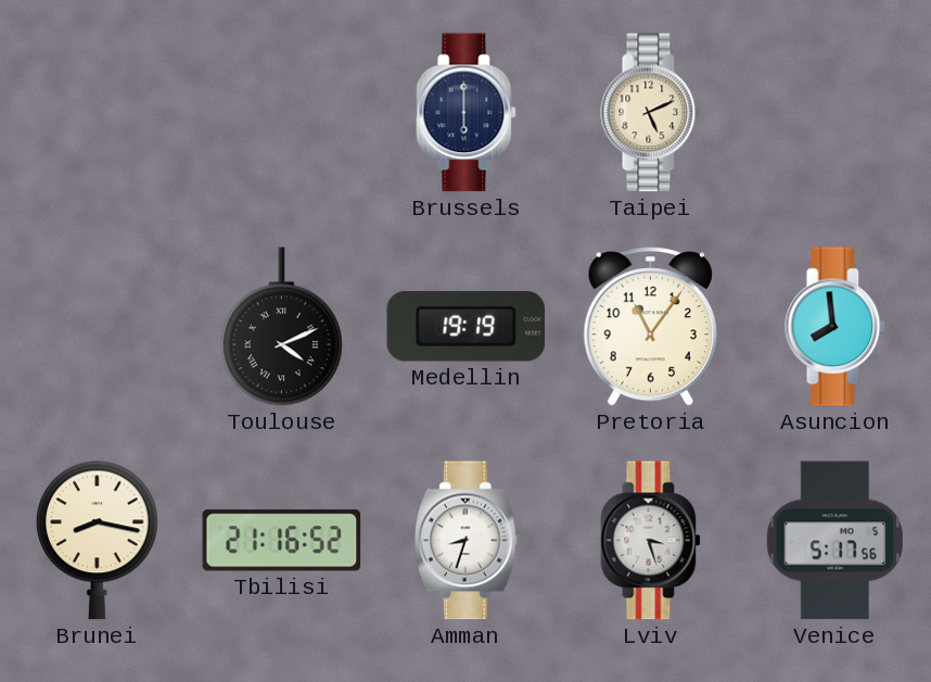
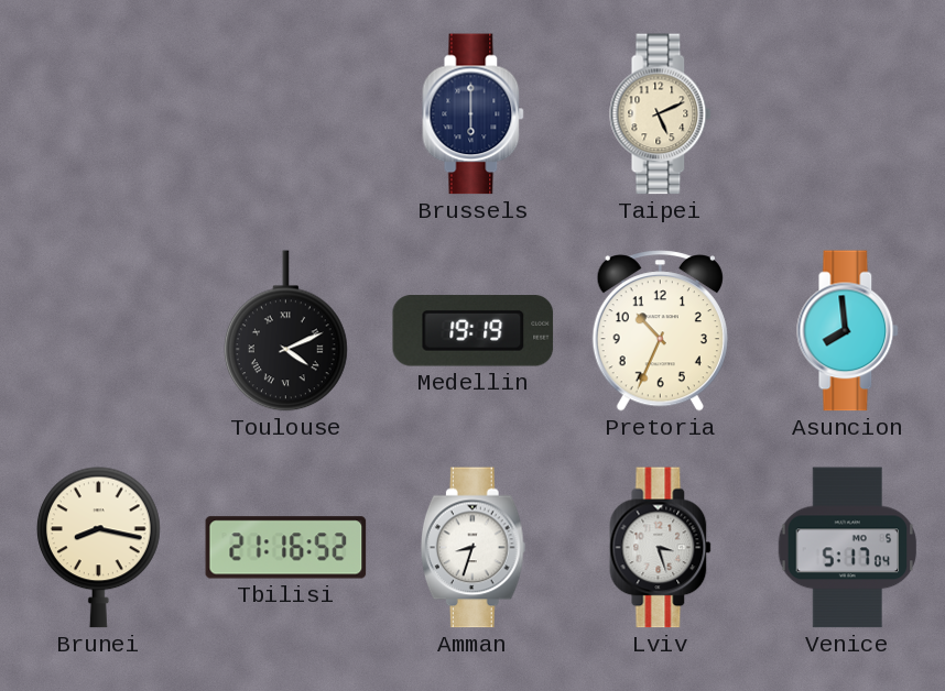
Pretoria: 11:06 -> 10:34 (660, 331)
Venice: 5:17:56 -> 5:17:04 (848, 548)
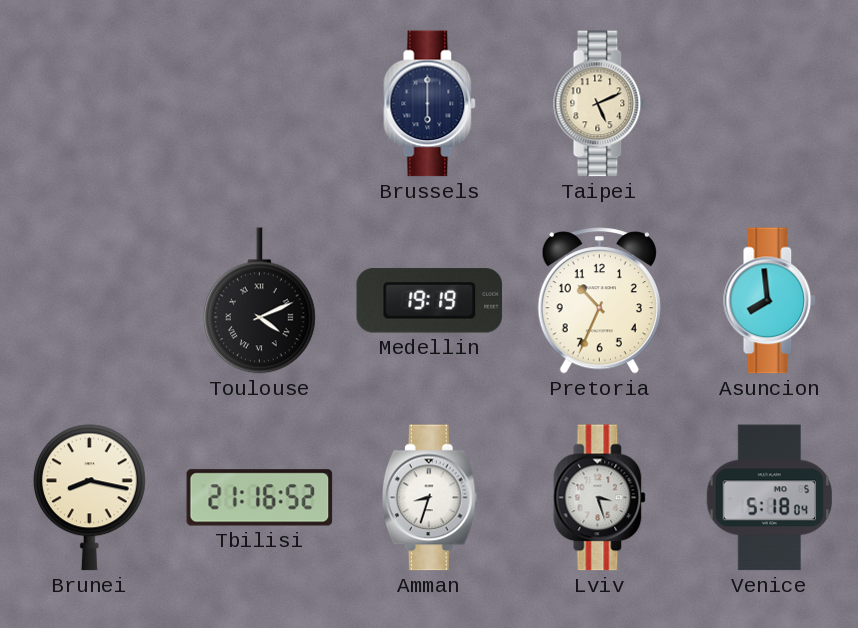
Venice: 5:17 -> 5:18 (770, 498)
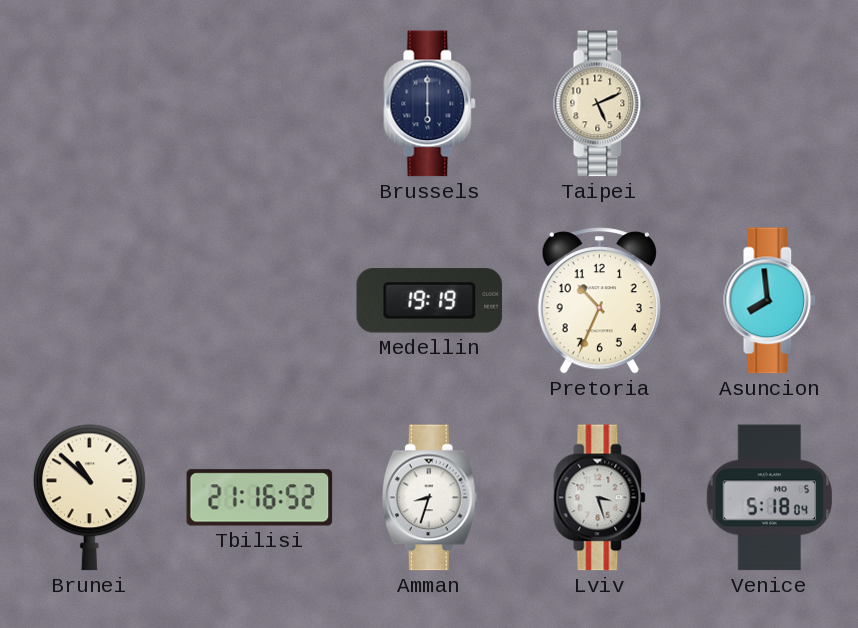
Toulouse: 4:11 -> none (260, 301)
Brunei: 8:17 -> 10:52 (90, 498)
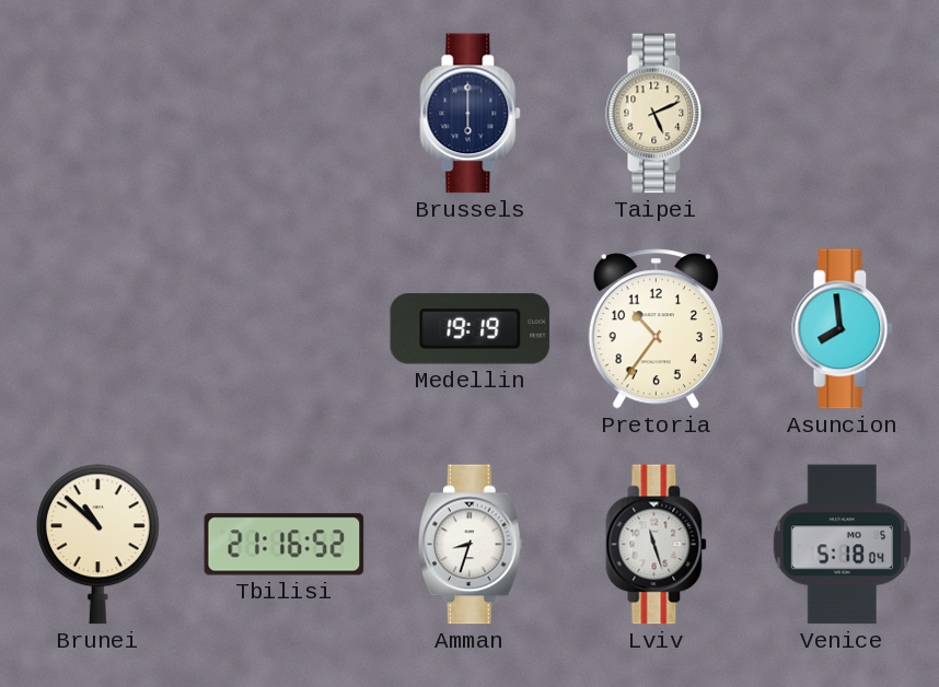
Pretoria: 10:34 -> 10:36 (656, 329)
Lviv: 3:27 -> 11:27 (657, 545)
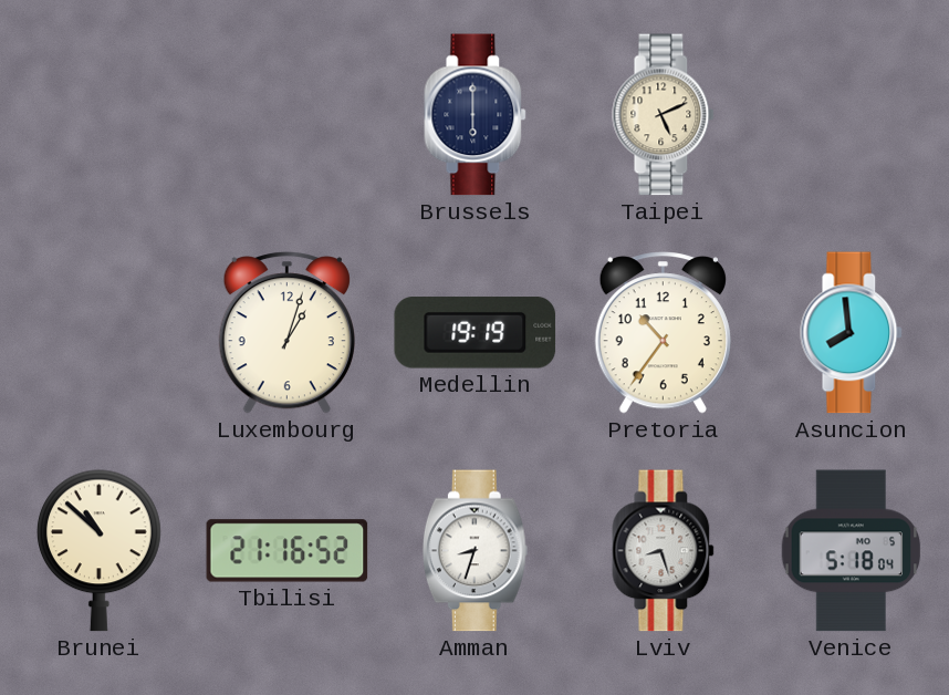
Luxembourg: none -> 1:03 (286, 333)
Lviv: 11:27 -> 8:27 (664, 551)
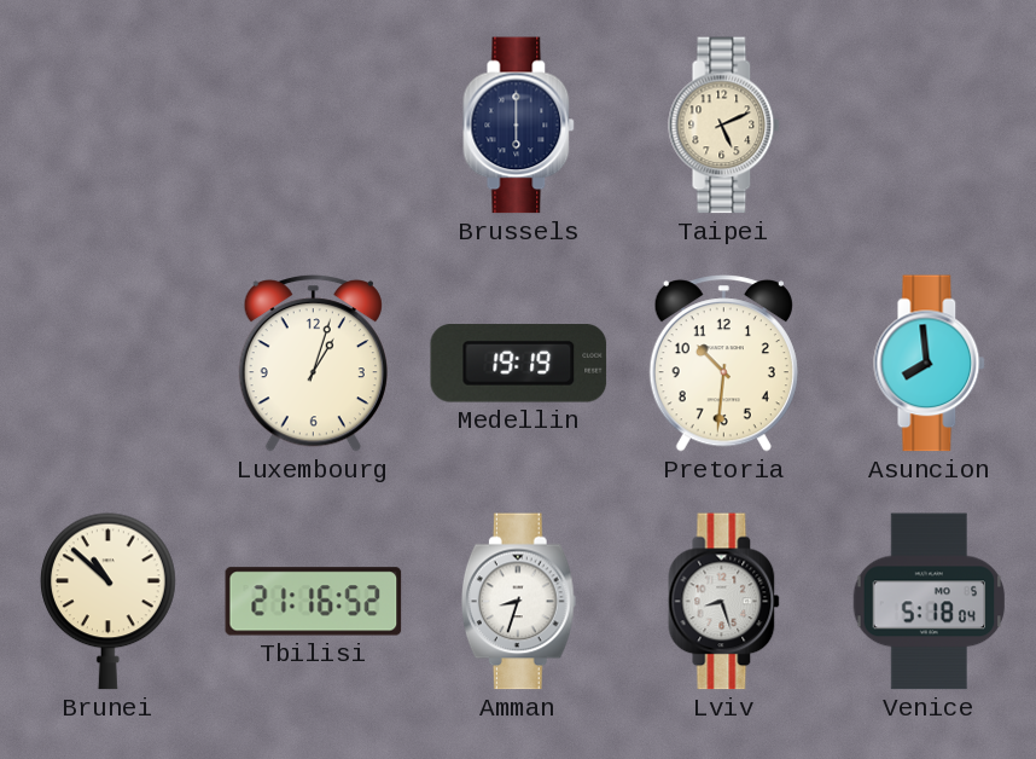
Pretoria: 10:36 -> 10:31 (723, 364)
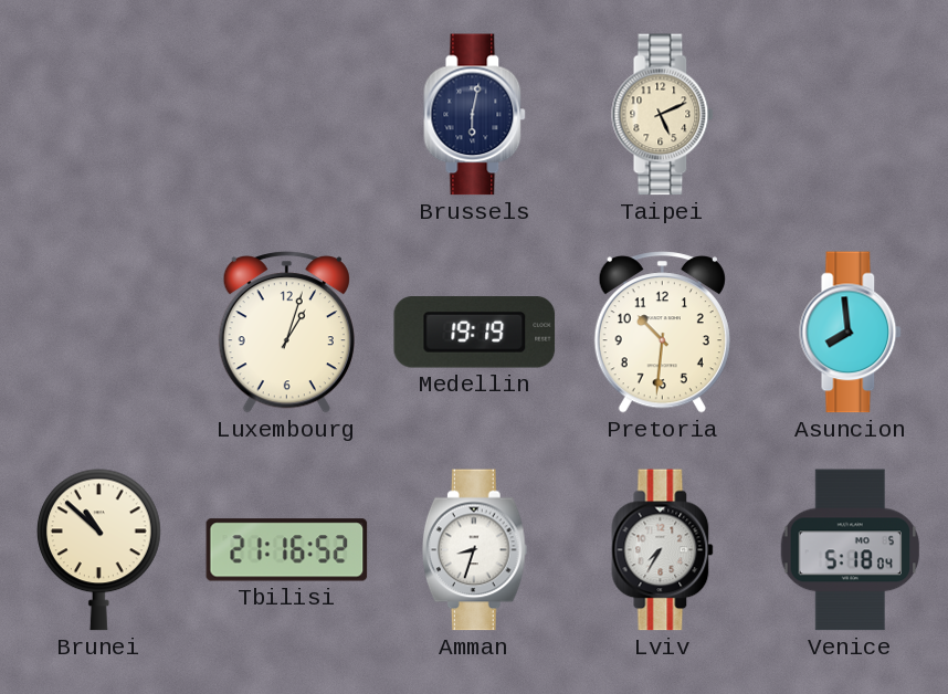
Brussels: 6:00 -> 6:02 (475, 115)
Lviv: 8:27 -> 7:35 (663, 550)
